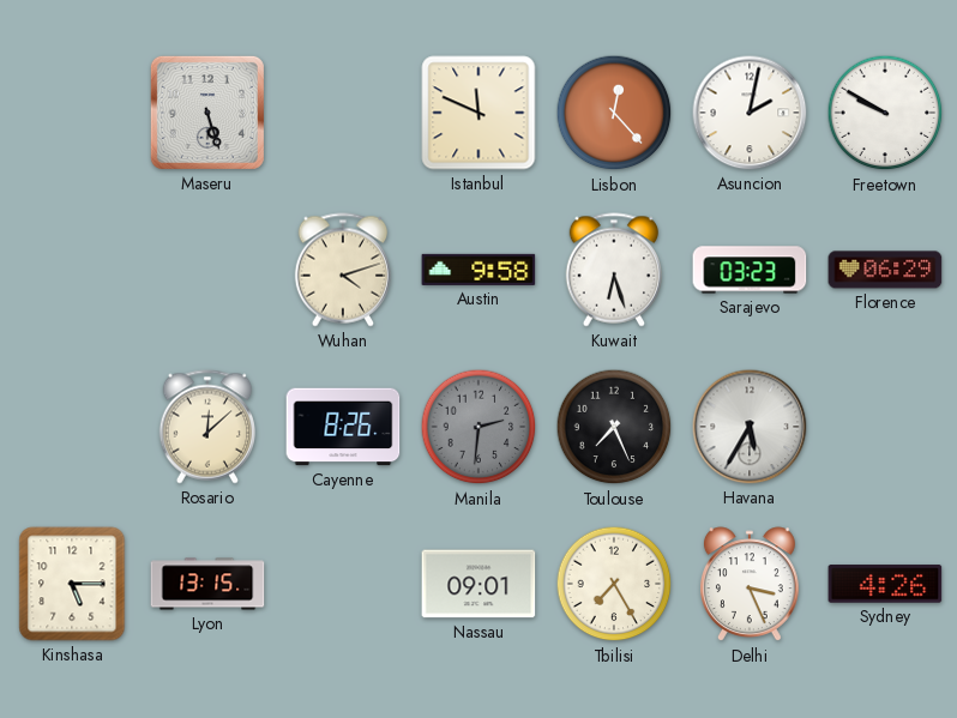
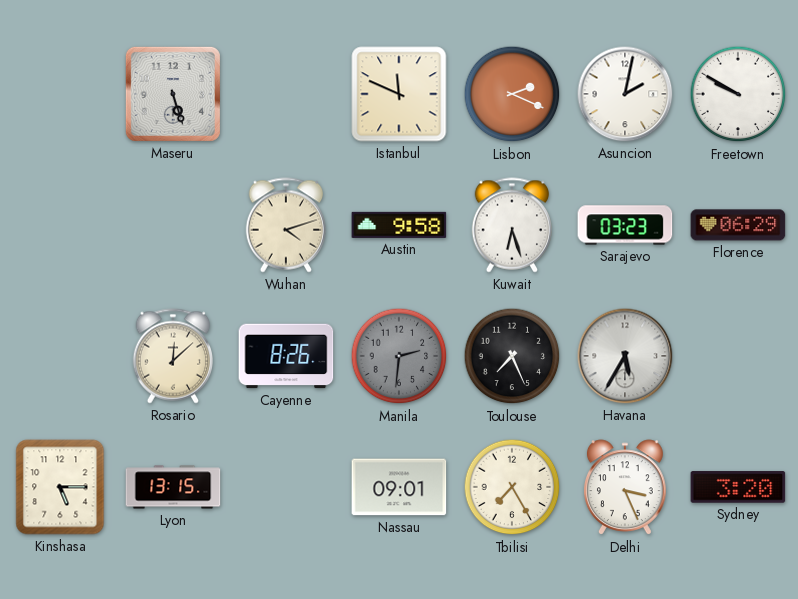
Lisbon: 12:23 -> 2:19 (512, 94)
Sydney: 4:26 -> 3:20 (738, 487)
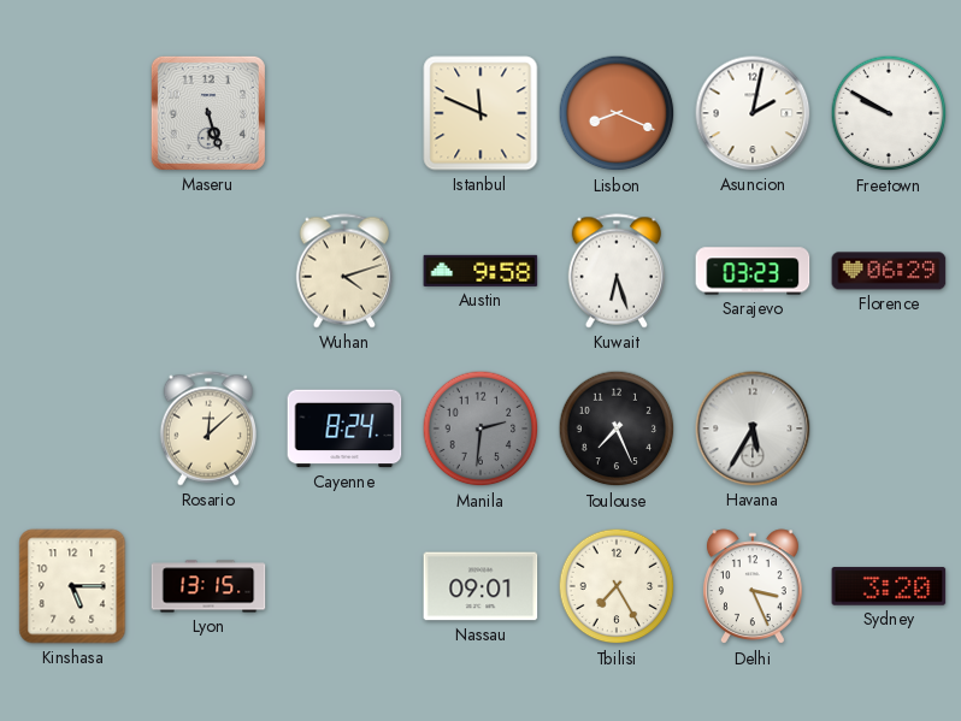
Lisbon: 2:19 -> 8:19 (617, 113)
Cayenne: 8:26 -> 8:24 (344, 429)
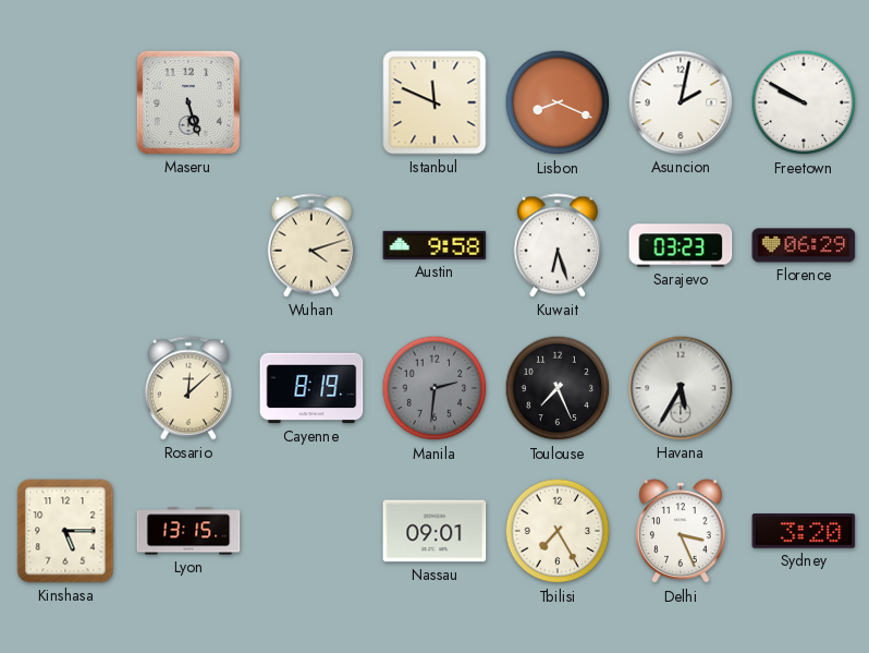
Cayenne: 8:24 -> 8:19 (311, 388)
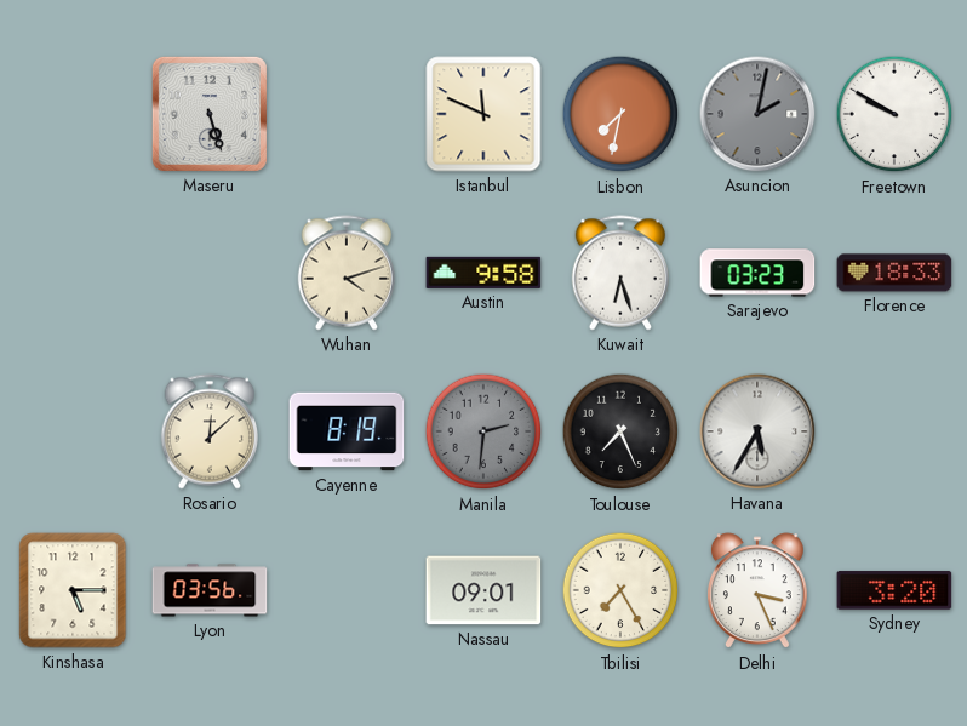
Lisbon: 8:19 -> 7:32 (620, 114)
Asuncion dial: white -> grey (757, 114)
Florence: 06:29 -> 18:33 (894, 273)
Lyon: 13:15 -> 03:56 (210, 590)
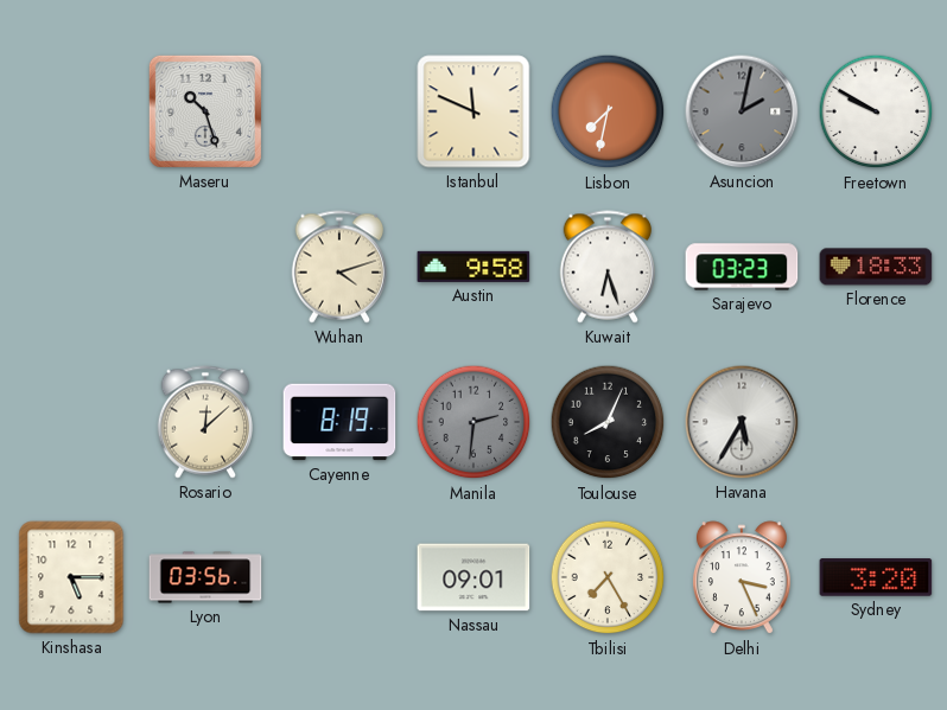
Maseru: 5:27 -> 10:27 (205, 111)
Toulouse: 7:26 -> 8:04 (608, 422)
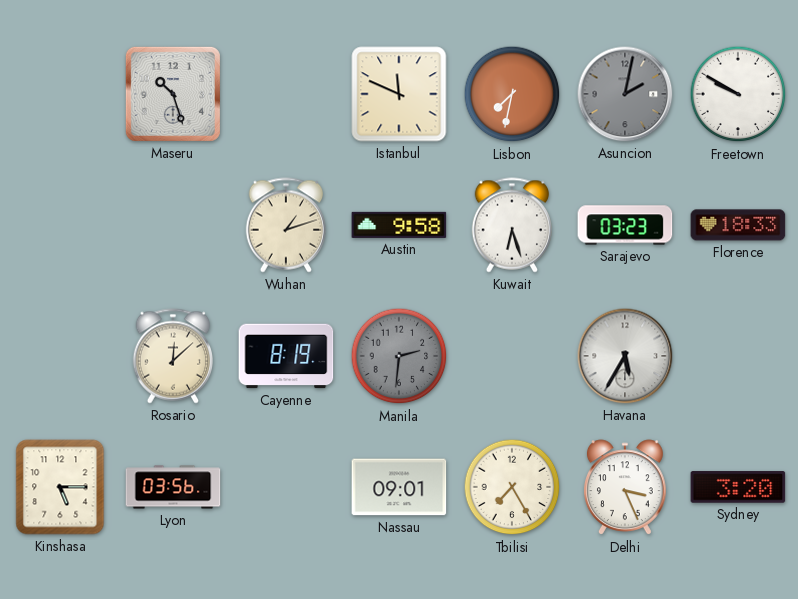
Wuhan: 4:12 -> 1:12 (285, 225)
Toulouse: 8:04 -> none (608, 422)
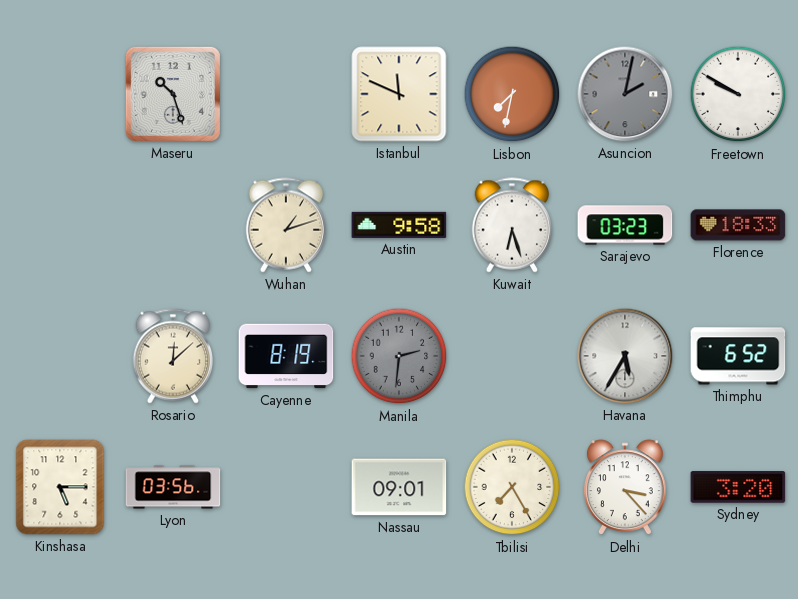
Thimphu: none -> 6:52 (738, 356)
Delhi: 3:26 -> 3:23 (625, 488)
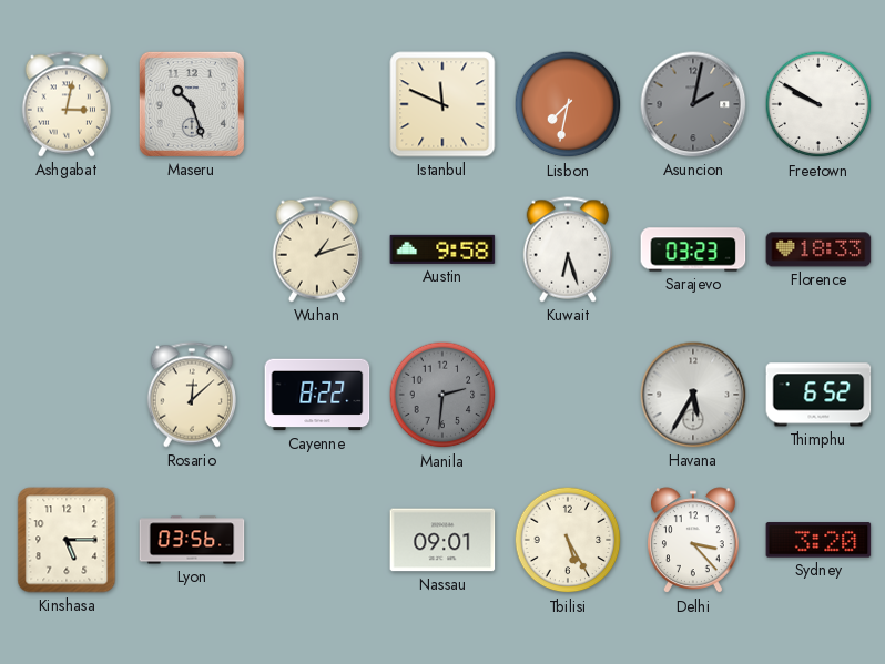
Ashgabat: none -> 3:02 (65, 104)
Cayenne: 8:19 -> 8:22 (317, 395)
Tbilisi: 7:25 -> 5:25 (568, 540)
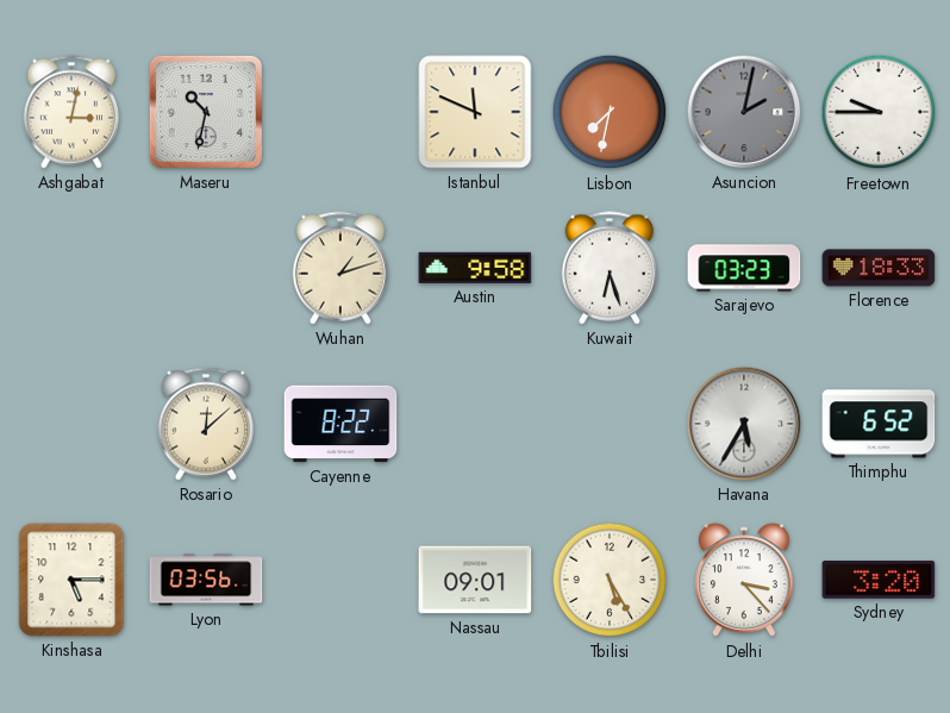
Maseru: 10:27 -> 10:32 (206, 112)
Freetown: 9:50 -> 9:45 (879, 112)
Manila: 2:31 -> none (442, 395)
